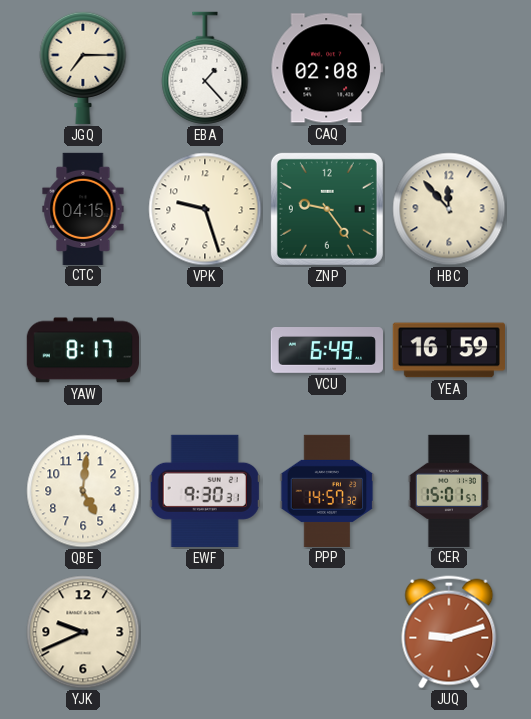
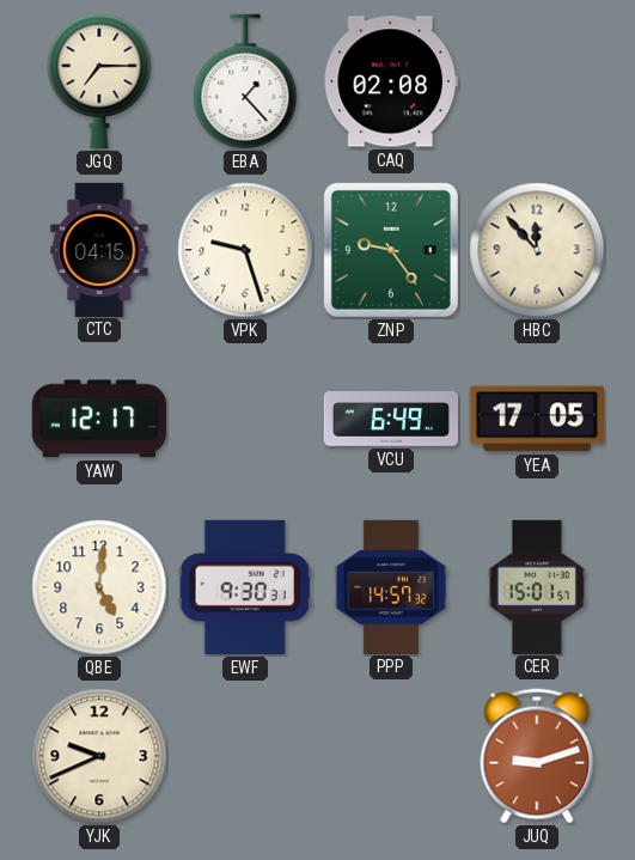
YAW: 8:17 -> 12:17 (99, 419)
YEA: 16:59 -> 17:05 (537, 419)
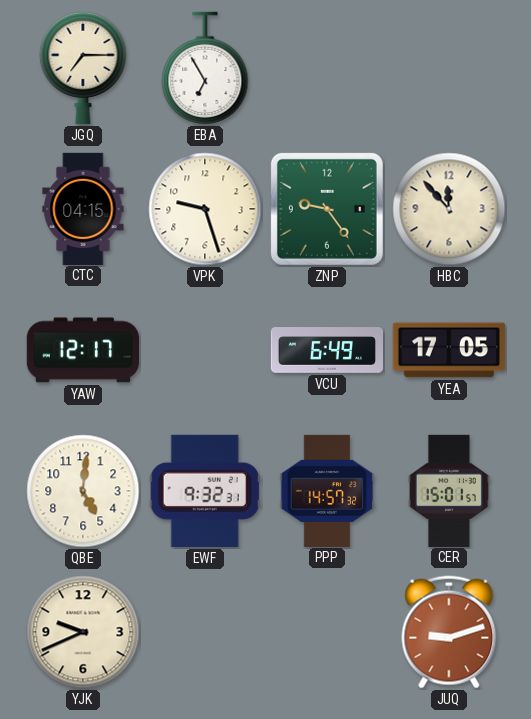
EBA: 1:23 -> 6:55 (205, 68)
CAQ: 02:08 -> none (391, 81)
EWF: 9:30 -> 9:32 (205, 491)
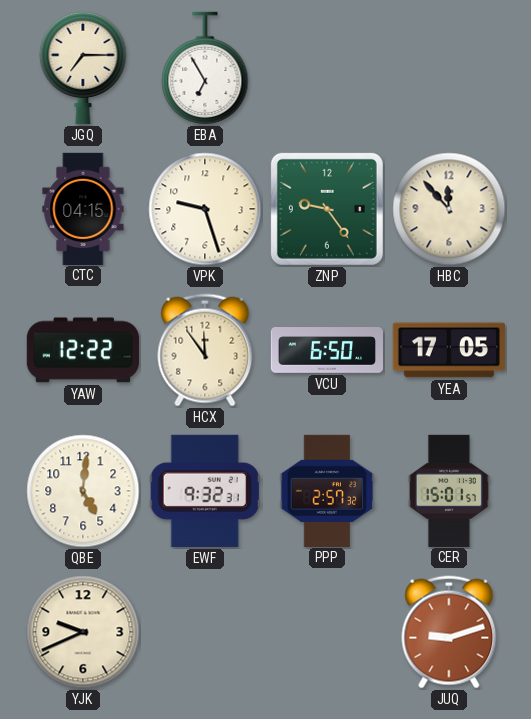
YAW: 12:17 -> 12:22 (83, 350)
HCX: none -> 11:54 (205, 350)
VCU: 6:49 -> 6:50 (326, 350)
PPP: 14:57 -> 2:57 (327, 490)
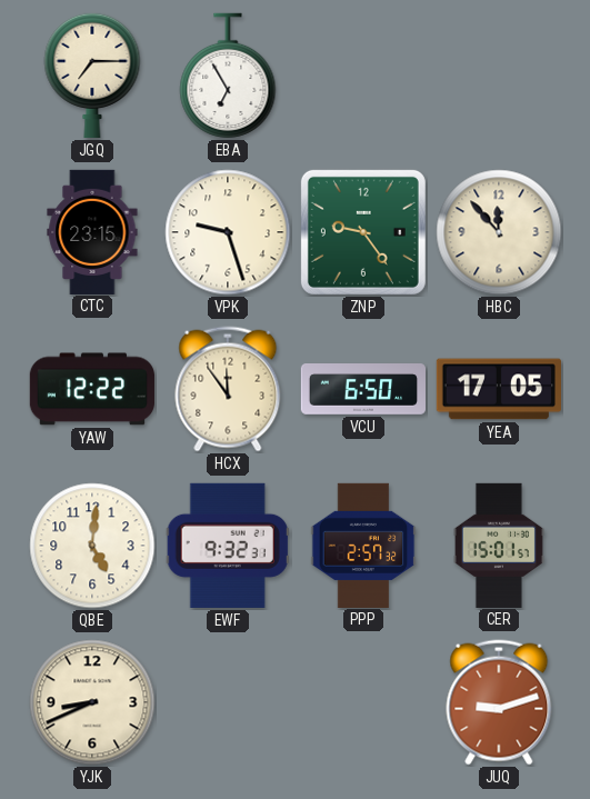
CTC: 04:15 -> 23:15 (92, 231)
YJK: 9:41 -> 8:41 (92, 702)
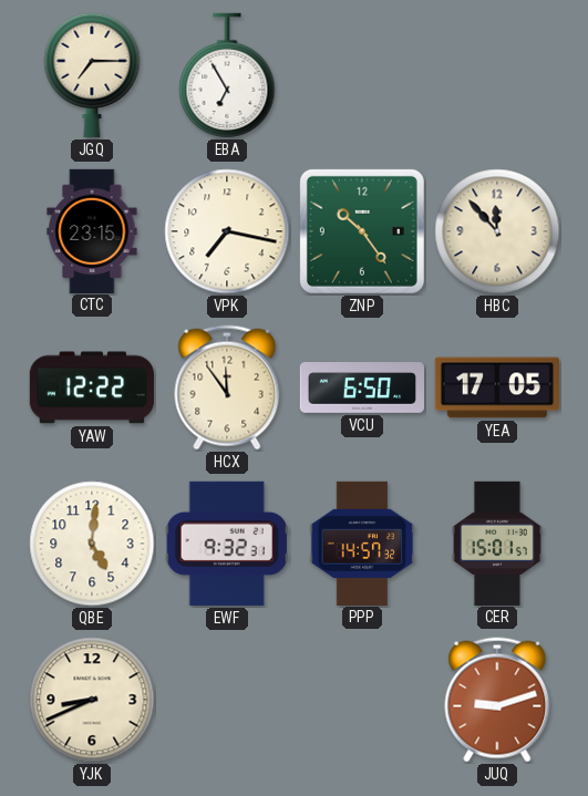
VPK: 9:27 -> 7:17 (227, 231)
ZNP: 9:24 -> 10:24 (362, 231)
PPP: 2:57 -> 14:57 (362, 542)
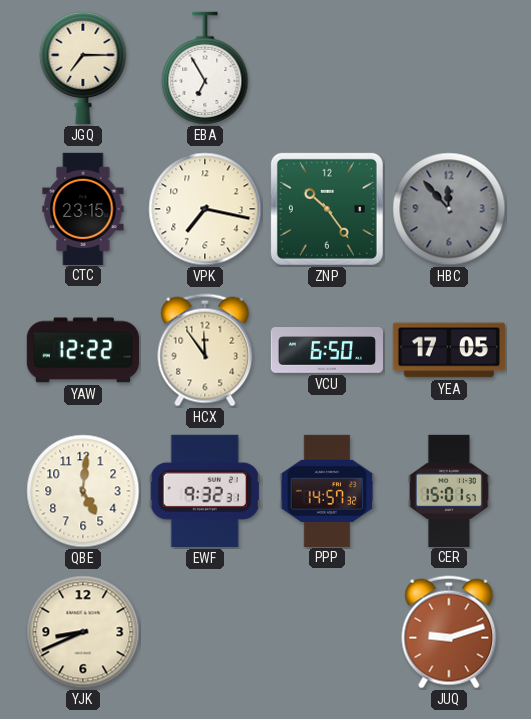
HBC dial: cream -> grey (449, 209)
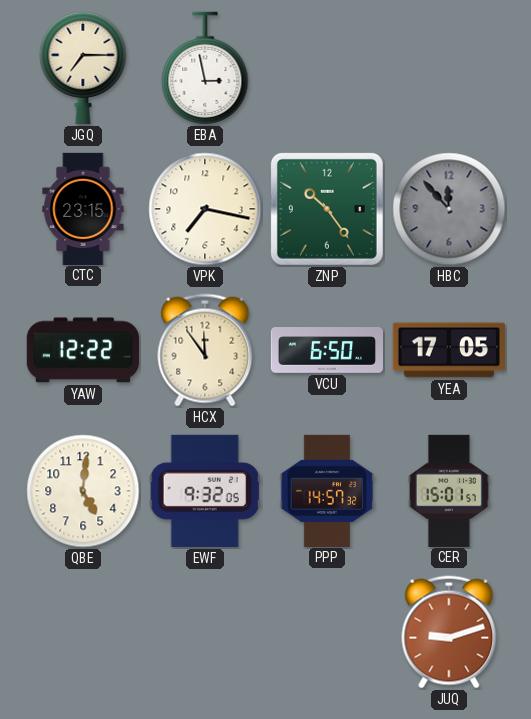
EBA: 6:55 -> 2:58 (205, 68)
EWF: 9:32:31 -> 9:32:05 (205, 491)
YJK: 8:41 -> none (83, 632)
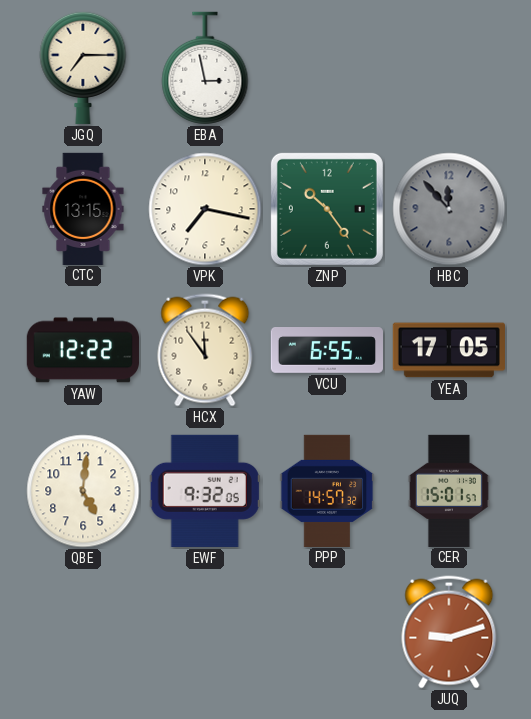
CTC: 23:15 -> 13:15 (83, 208)
VCU: 6:50 -> 6:55 (326, 350)
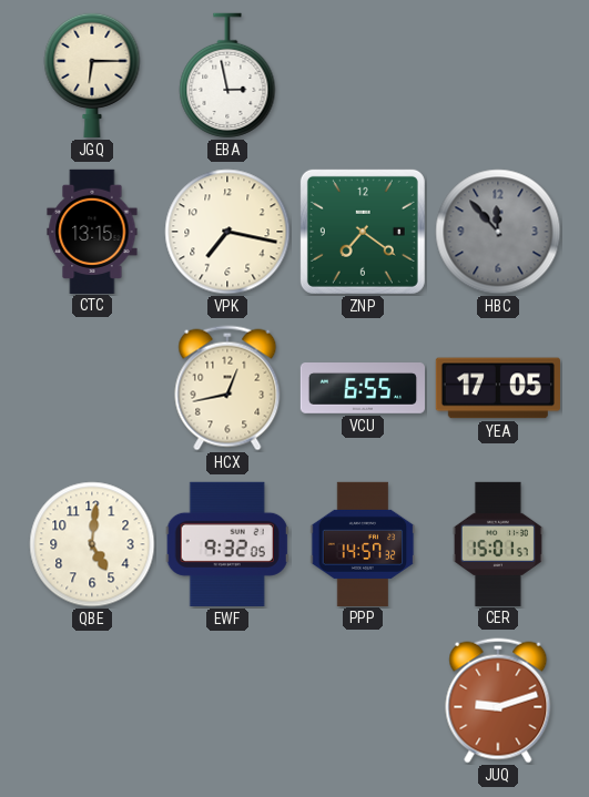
JGQ: 7:15 -> 6:15 (92, 74)
ZNP: 10:24 -> 7:21 (363, 232)
YAW: 12:22 -> none (83, 350)
HCX: 11:54 -> 12:43 (227, 388)
